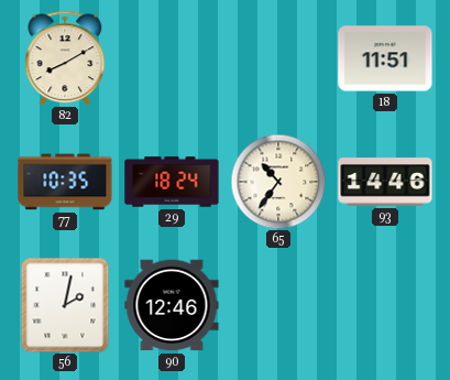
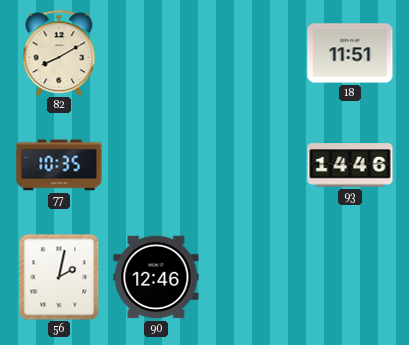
29: 18:24 -> none (172, 182)
65: 10:36 -> none (278, 182)
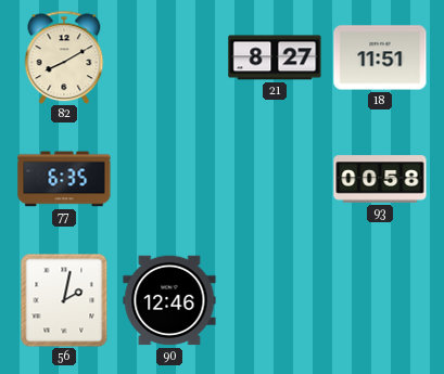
21: none -> 8:27 (275, 57)
77: 10:35 -> 6:35 (64, 179)
93: 14:46 -> 00:58 (380, 179)
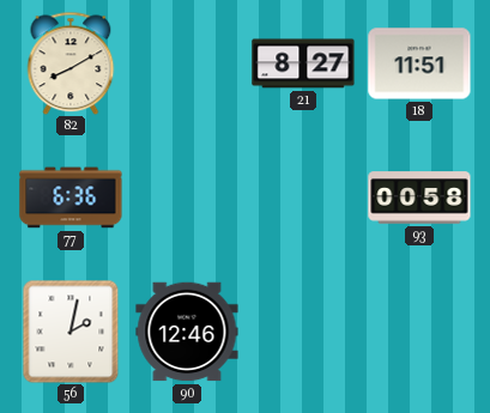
77: 6:35 -> 6:36 (71, 198)
